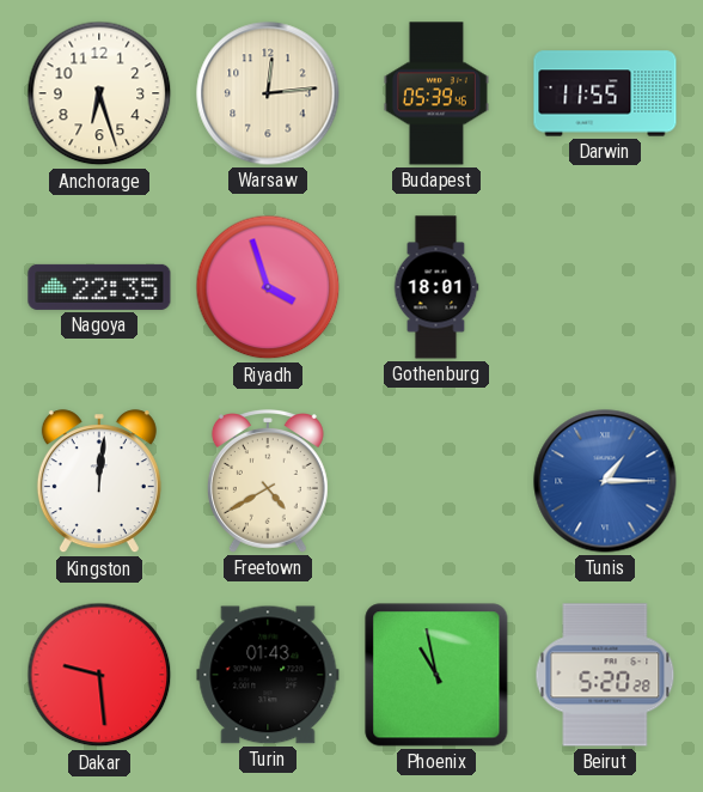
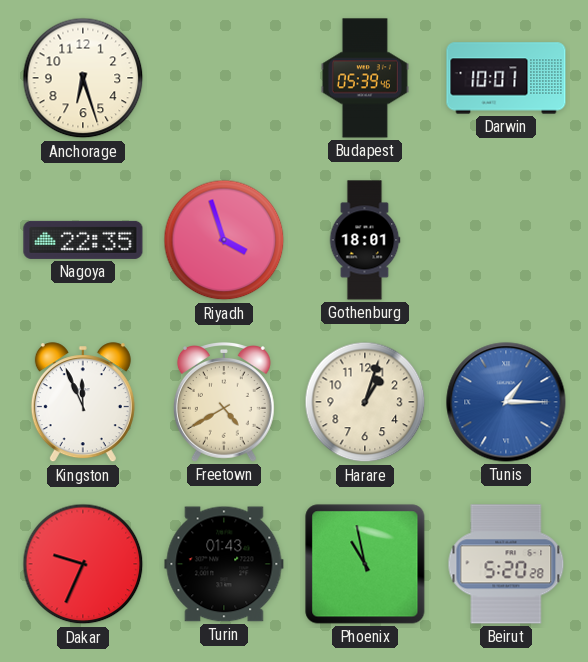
Warsaw: 12:14 -> none (268, 93)
Darwin: 11:55 -> 10:01 (506, 78)
Kingston: 12:01 -> 11:56 (83, 403)
Harare: none -> 1:03 (365, 402)
Dakar: 9:29 -> 9:34 (83, 564)
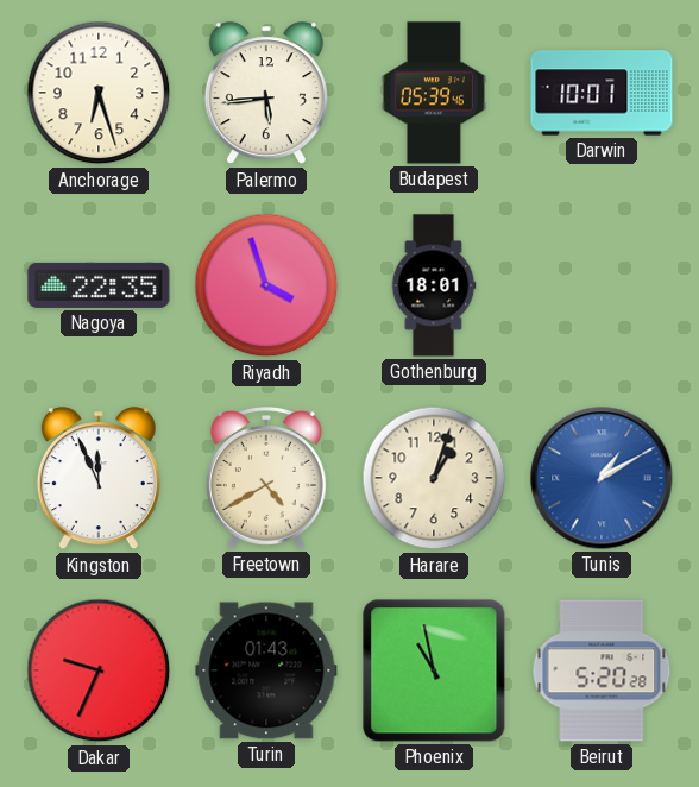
Palermo: none -> 5:44 (266, 94)
Tunis: 1:15 -> 1:10 (602, 478)
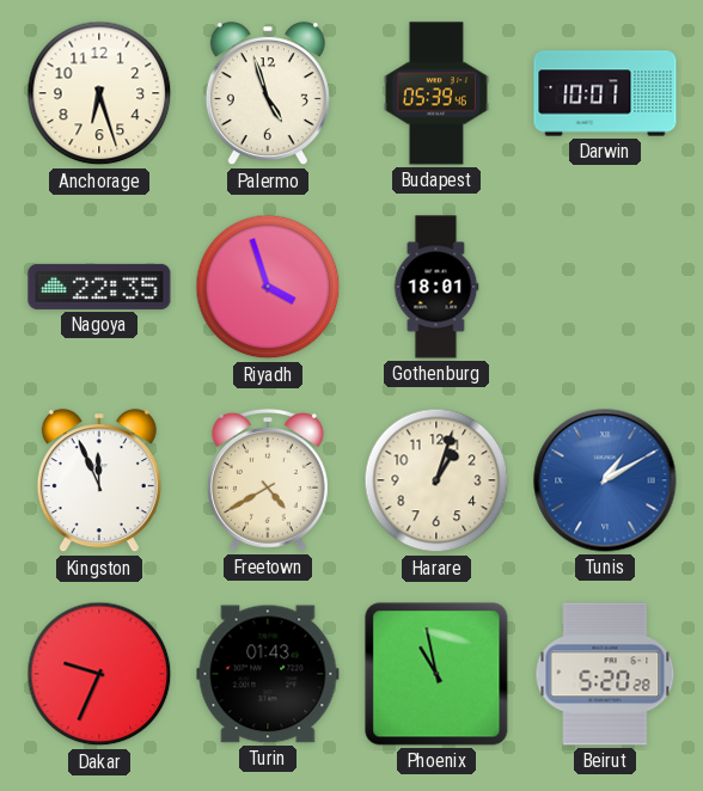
Palermo: 5:44 -> 4:57 (268, 94)
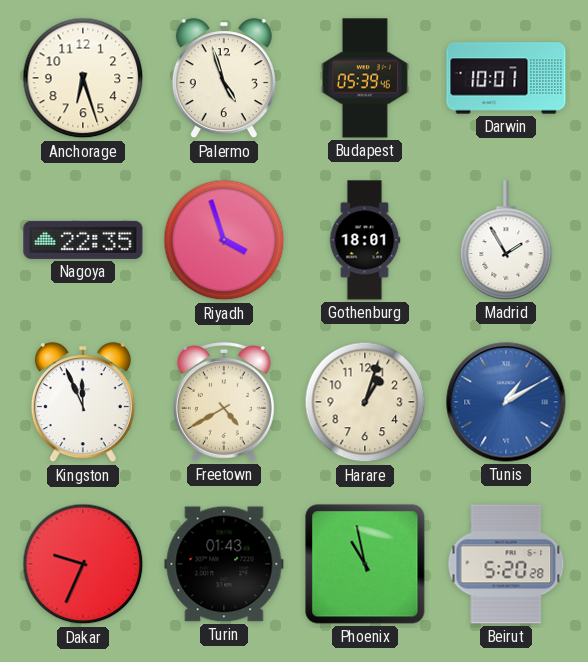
Madrid: none -> 1:55 (506, 240)
